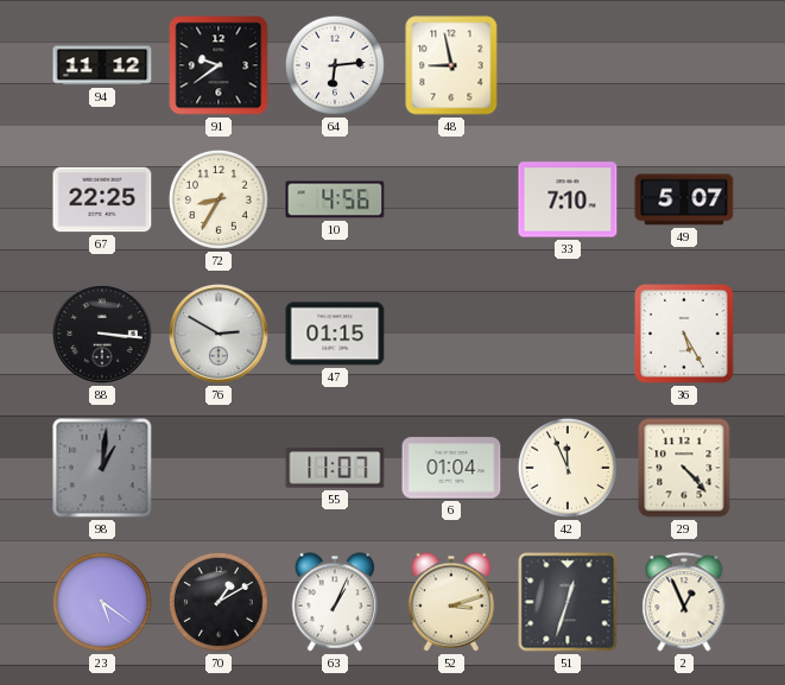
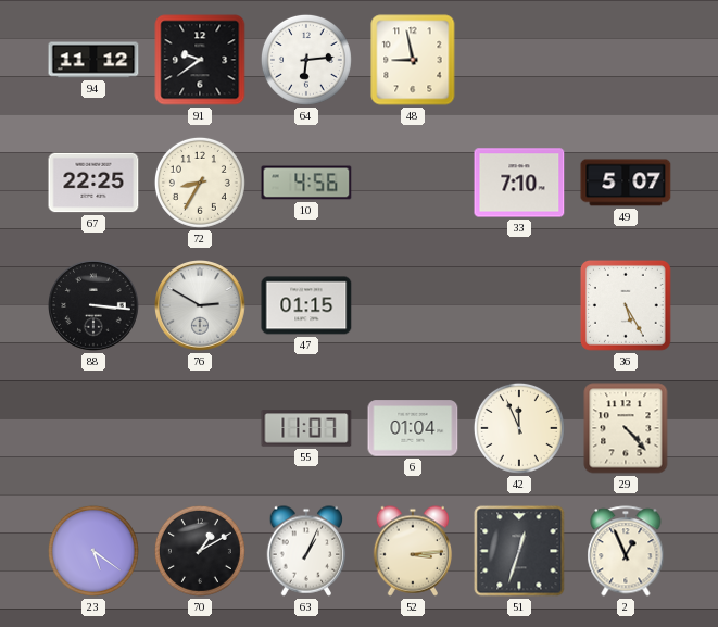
98: 1:01 -> none (102, 468)
52: 3:12 -> 3:14 (413, 551)
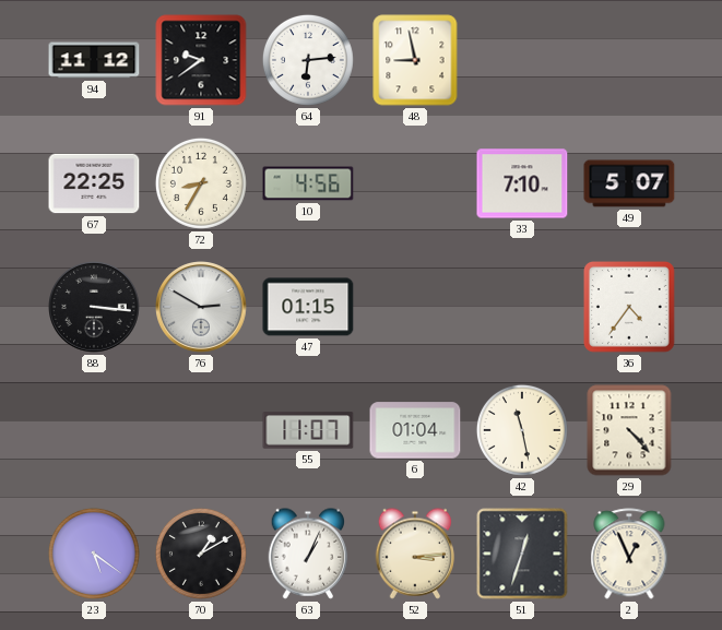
36: 5:25 -> 4:36 (629, 307)
42: 11:56 -> 11:28 (522, 430)
